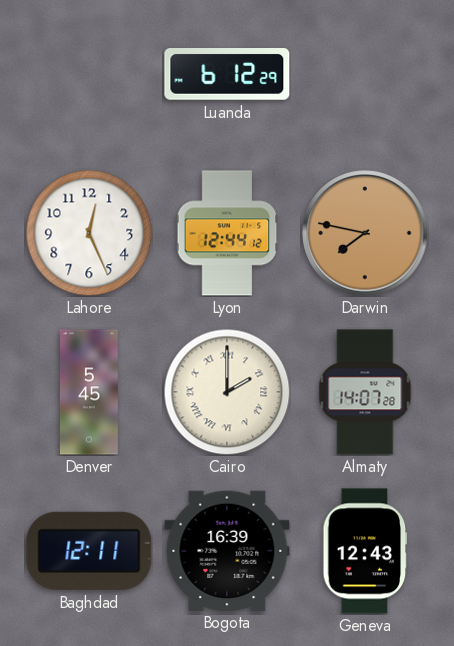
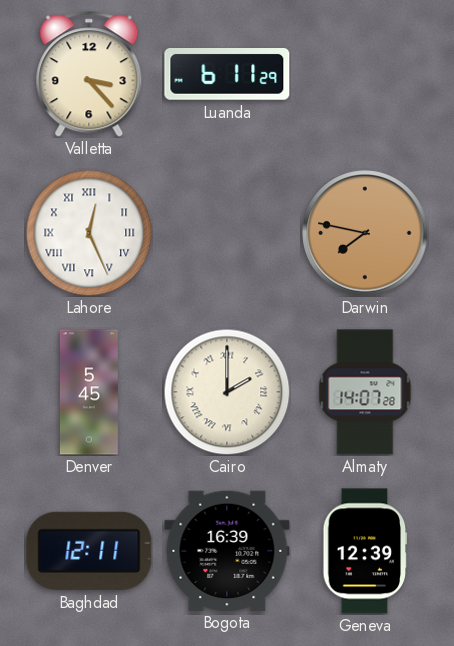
Valletta: none -> 3:23 (89, 74)
Luanda: 6:12 -> 6:11 (227, 75)
Lahore numerals: Arabic -> Roman (89, 233)
Lyon: 12:44 -> none (227, 233)
Geneva: 12:43 -> 12:39 (365, 551)
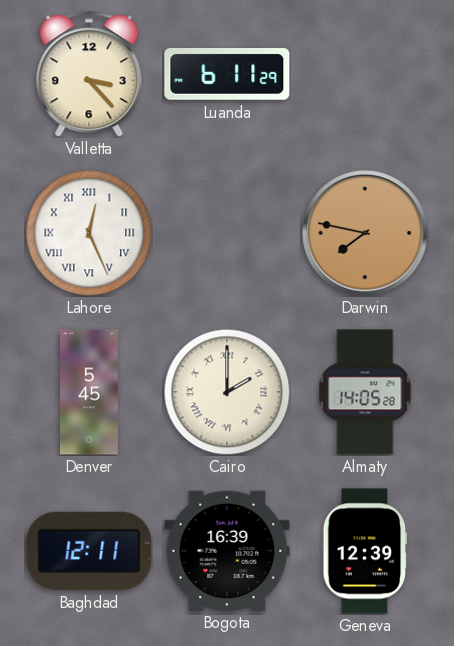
Almaty: 14:07 -> 14:05 (365, 392)
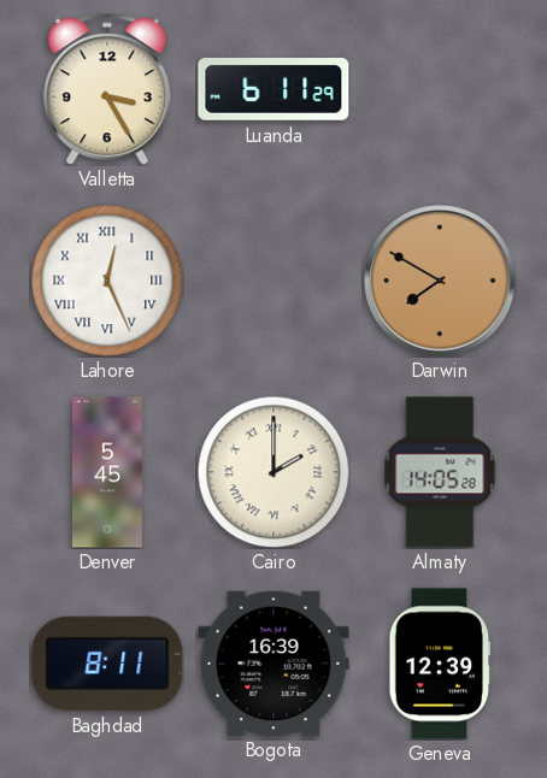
Valletta: 3:23 -> 3:25 (107, 89)
Darwin: 7:47 -> 7:50 (440, 281)
Baghdad: 12:11 -> 8:11 (107, 664)
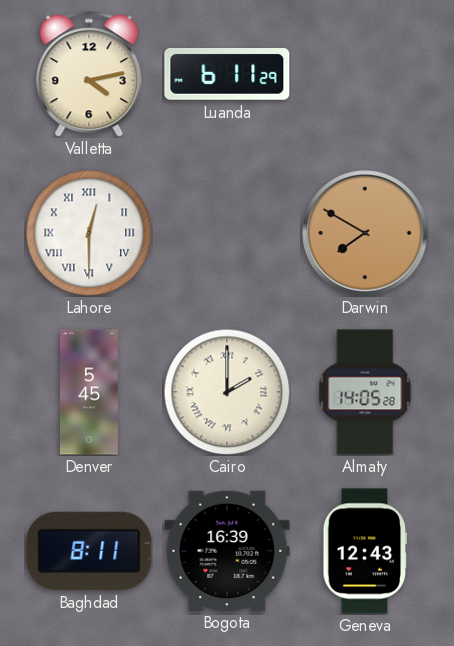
Valletta: 3:25 -> 4:13 (89, 74)
Lahore: 12:26 -> 12:30 (89, 233)
Geneva: 12:39 -> 12:43 (365, 551)
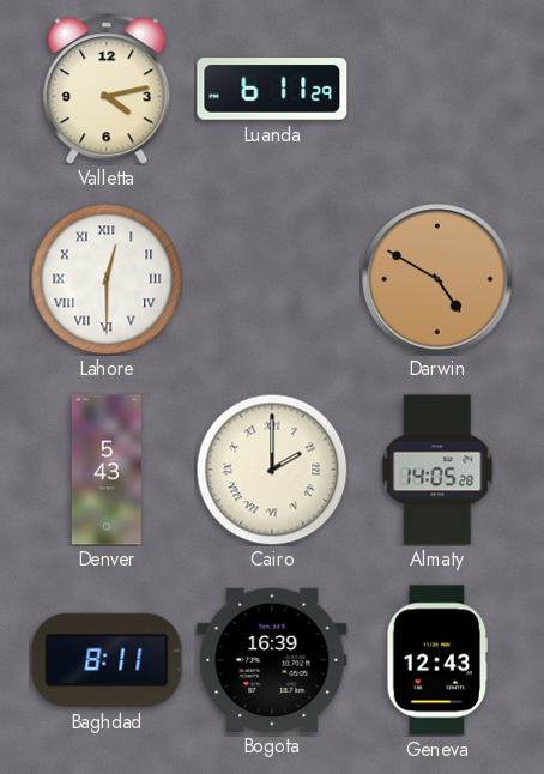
Darwin: 7:50 -> 4:50 (437, 279)
Denver: 5:45 -> 5:43 (107, 470)
